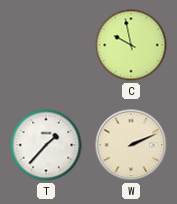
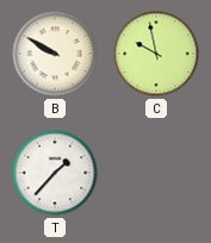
B: none -> 9:50 (55, 54)
W: 2:11 -> none (131, 145)
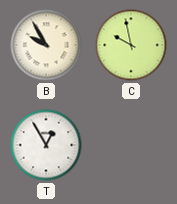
B: 9:50 -> 9:55 (46, 45)
T: 1:37 -> 12:55 (46, 145)
